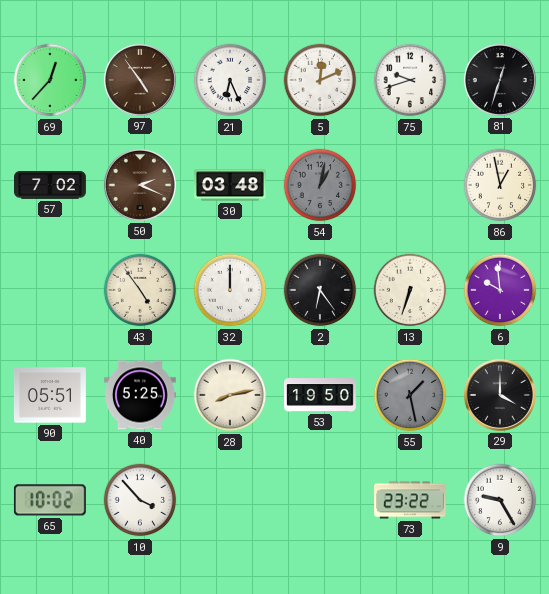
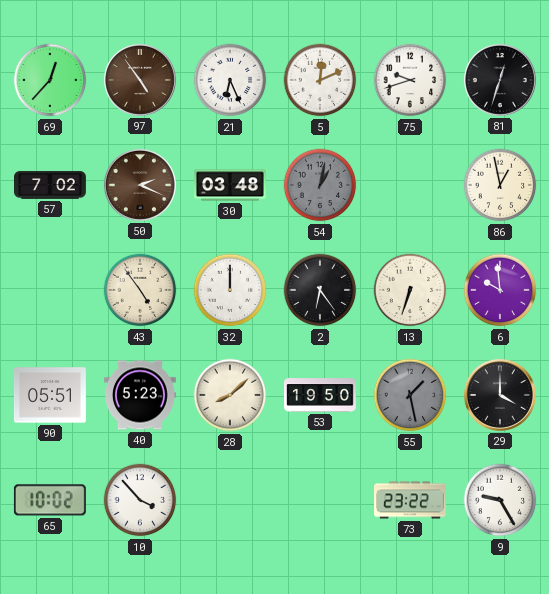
40: 5:25 -> 5:23 (141, 395)
28: 8:13 -> 8:08 (230, 395)
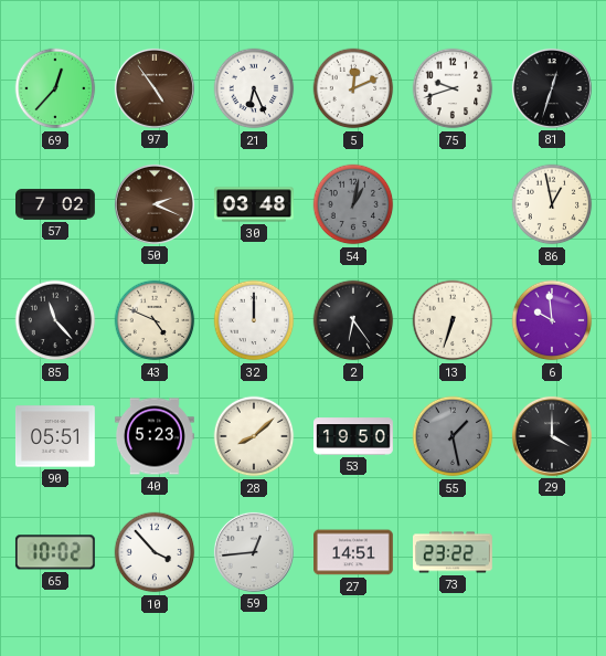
85: none -> 11:23 (55, 320)
43: 4:54 -> 4:49 (155, 320)
59: none -> 12:44 (254, 552)
27: none -> 14:51 (354, 552)
9: 9:25 -> none (500, 500)
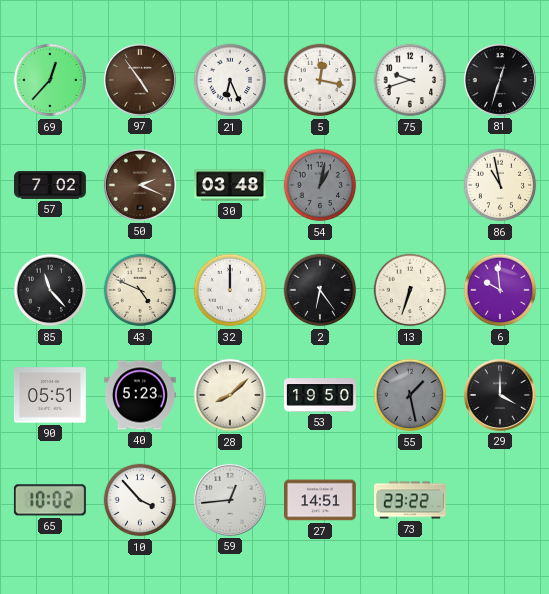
5: 12:11 -> 12:17 (320, 80)
86: 12:58 -> 10:58 (500, 185)
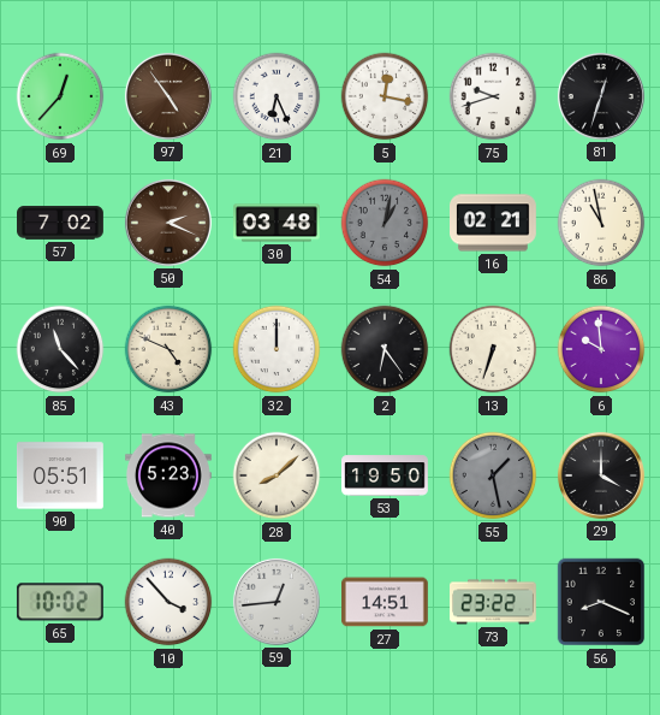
16: none -> 02:21 (494, 223)
56: none -> 8:19 (601, 602)
